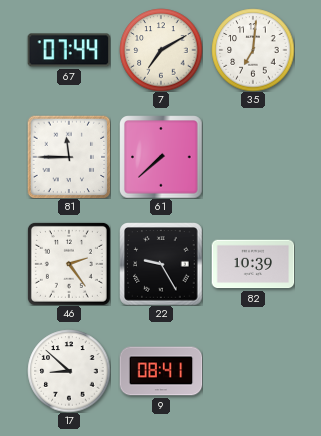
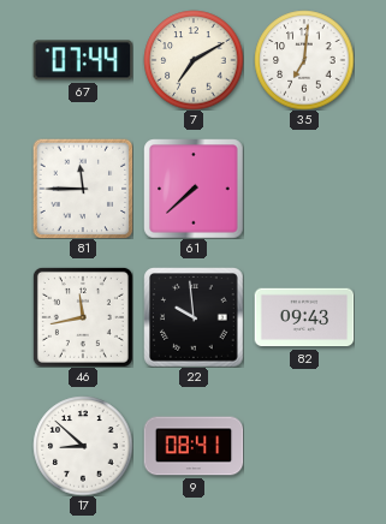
46: 2:24 -> 11:43 (83, 317)
22: 9:25 -> 9:59 (194, 317)
82: 10:39 -> 09:43 (304, 317)
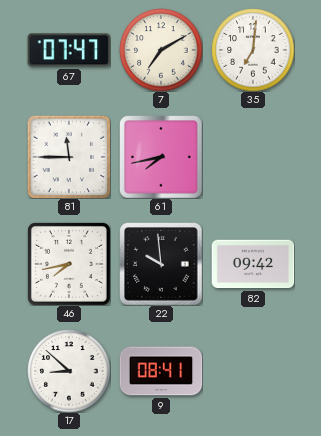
67: 07:44 -> 07:47 (69, 50)
61: 7:38 -> 7:43 (161, 157)
46: 11:43 -> 7:43 (69, 264)
82: 09:43 -> 09:42 (253, 264)
